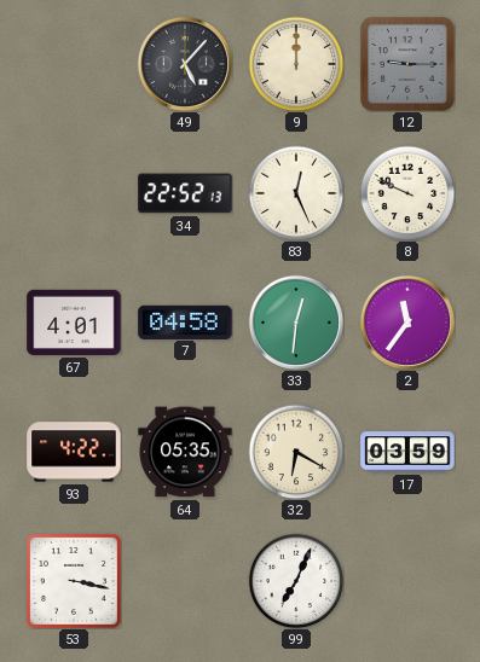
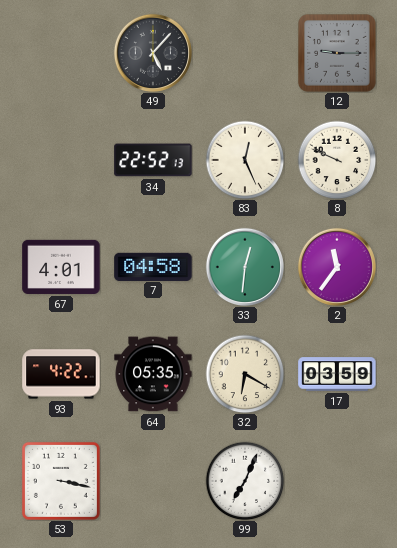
9: 12:00 -> none (296, 64)
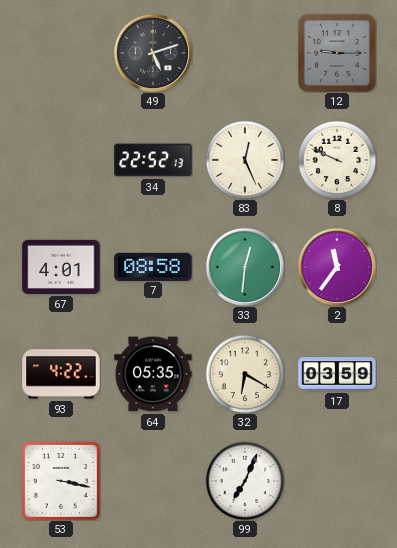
49: 5:07 -> 5:12 (153, 53)
7: 04:58 -> 08:58 (153, 266)
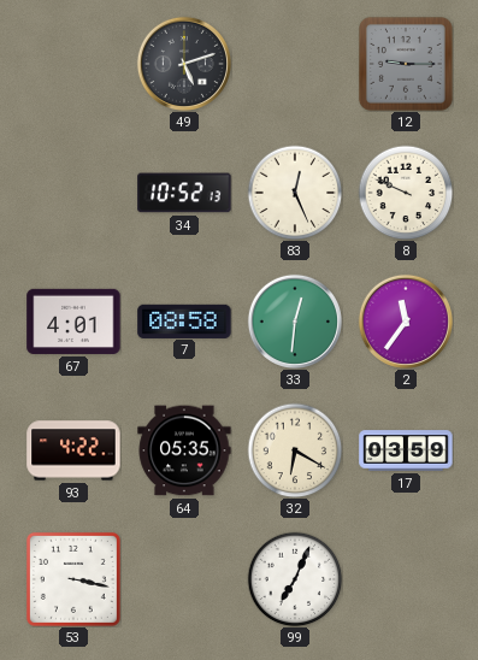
34: 22:52 -> 10:52 (184, 193)
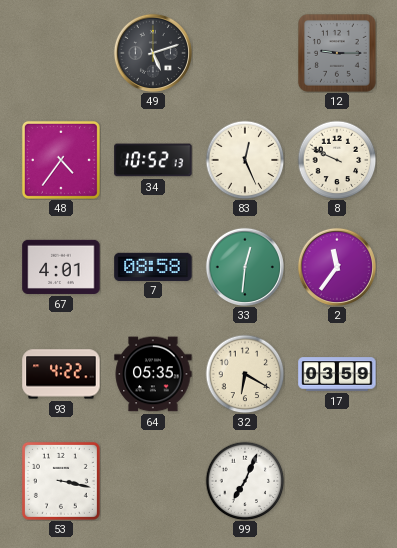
48: none -> 4:36 (61, 160)
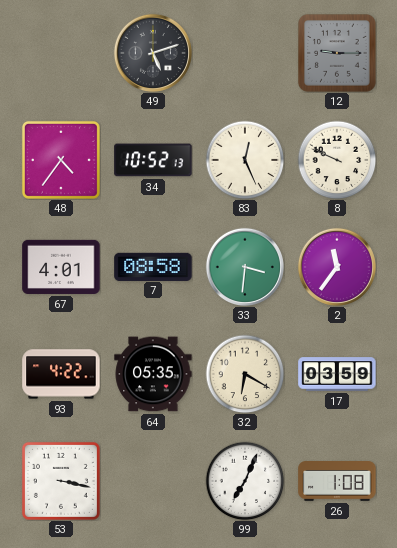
33: 12:31 -> 3:31 (245, 267)
26: none -> 1:08 (337, 482)
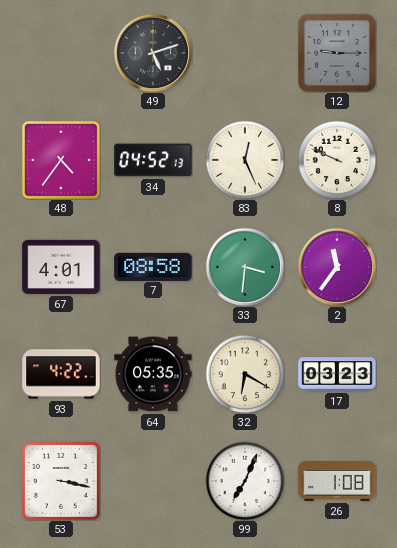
34: 10:52 -> 04:52 (153, 160)
17: 03:59 -> 03:23 (337, 374)
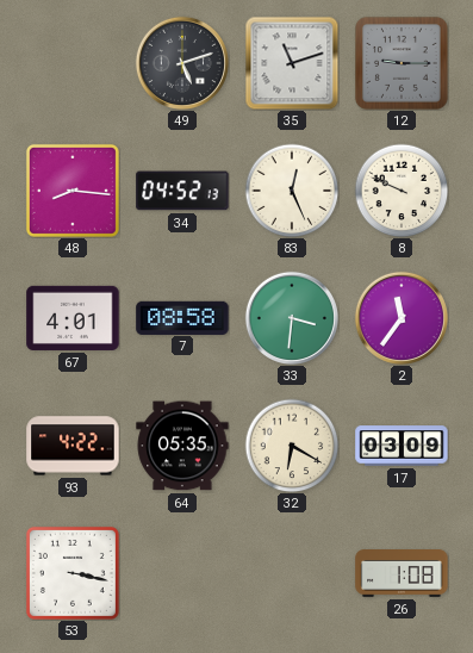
35: none -> 11:12 (292, 63)
48: 4:36 -> 8:16 (73, 191)
17: 03:23 -> 03:09 (402, 446)
99: 7:04 -> none (245, 481)
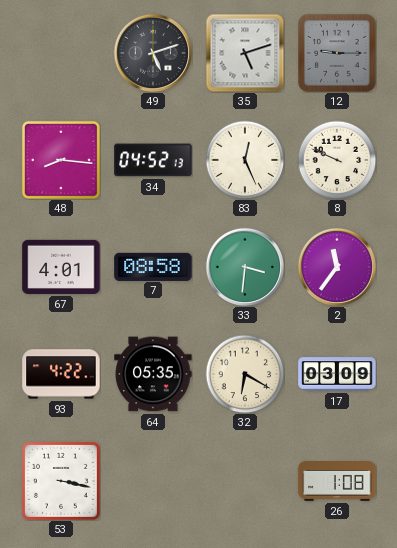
35: 11:12 -> 5:12 (245, 53)
